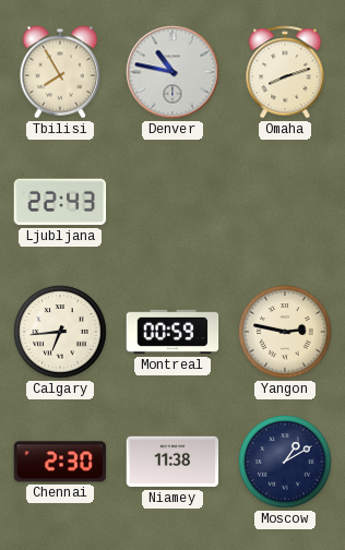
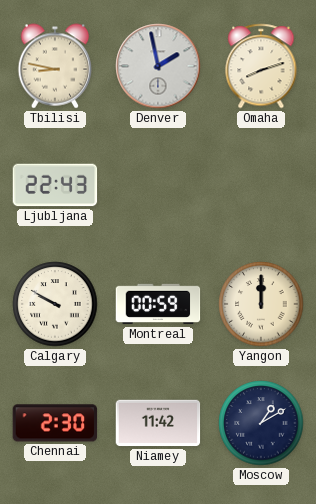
Tbilisi: 7:55 -> 8:47 (55, 66)
Denver: 10:47 -> 1:58 (158, 66)
Calgary: 6:44 -> 9:50 (55, 304)
Yangon: 2:47 -> 12:00 (261, 304)
Niamey: 11:38 -> 11:42 (158, 423)
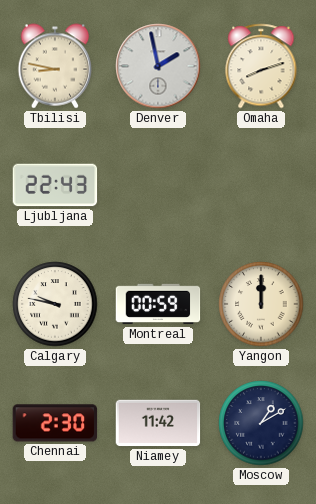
Calgary: 9:50 -> 9:47 (55, 304)
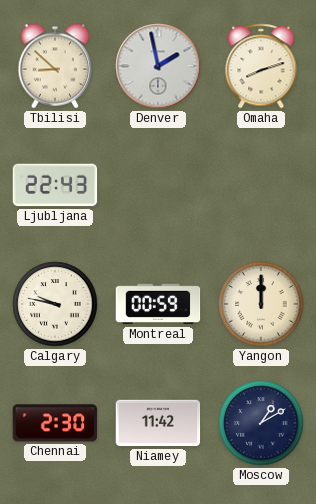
Tbilisi: 8:47 -> 8:52 (55, 66)
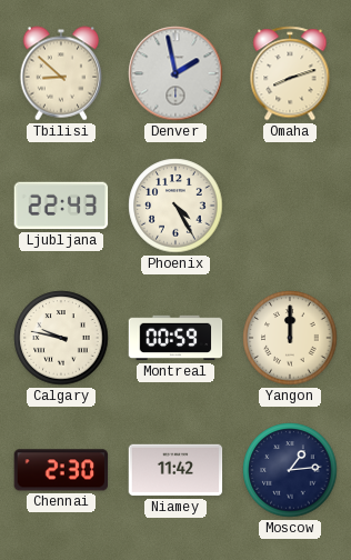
Phoenix: none -> 4:25 (175, 206)
Moscow: 1:10 -> 1:14 (290, 470)
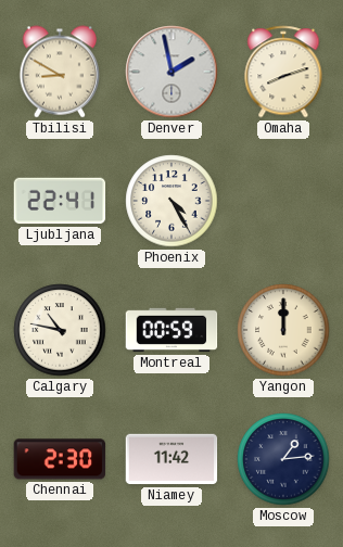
Tbilisi: 8:52 -> 8:50 (60, 72)
Ljubljana: 22:43 -> 22:41 (60, 201)
Calgary: 9:47 -> 10:47 (60, 330)
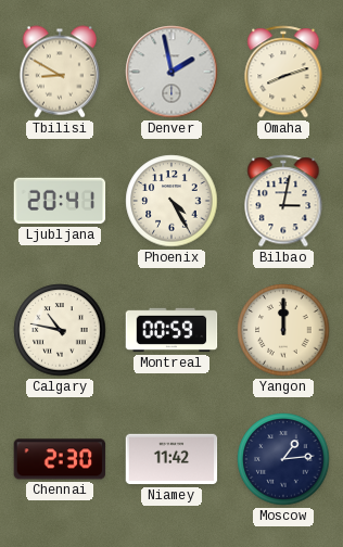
Ljubljana: 22:41 -> 20:41 (60, 201)
Bilbao: none -> 3:02 (283, 201)
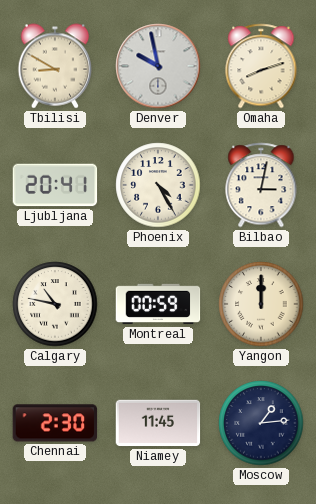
Denver: 1:58 -> 9:58 (158, 66)
Niamey: 11:42 -> 11:45 (158, 423)
